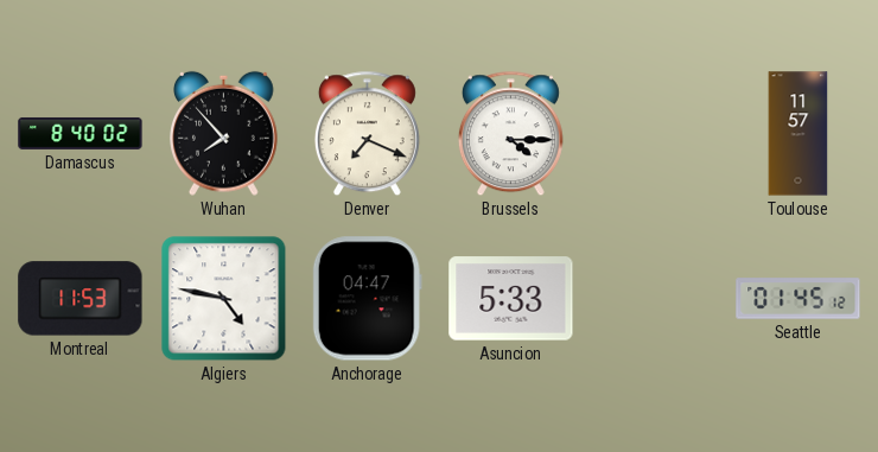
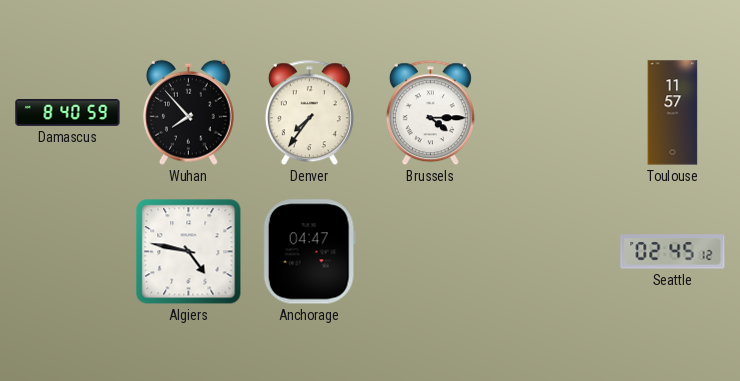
Damascus: 8:40:02 -> 8:40:59 (68, 112)
Denver: 7:19 -> 7:36 (309, 113)
Montreal: 11:53 -> none (81, 299)
Asuncion: 5:33 -> none (511, 299)
Seattle: 01:45 -> 02:45 (673, 252)
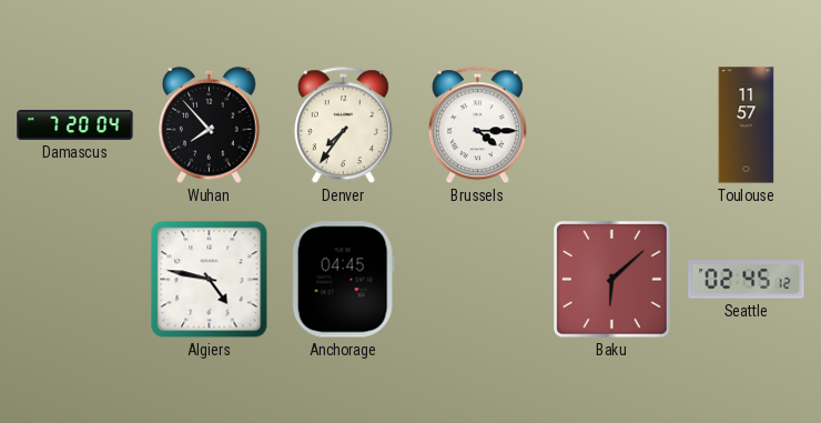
Damascus: 8:40 -> 7:20 (75, 124)
Anchorage: 04:47 -> 04:45 (343, 280)
Baku: none -> 6:08 (612, 280)
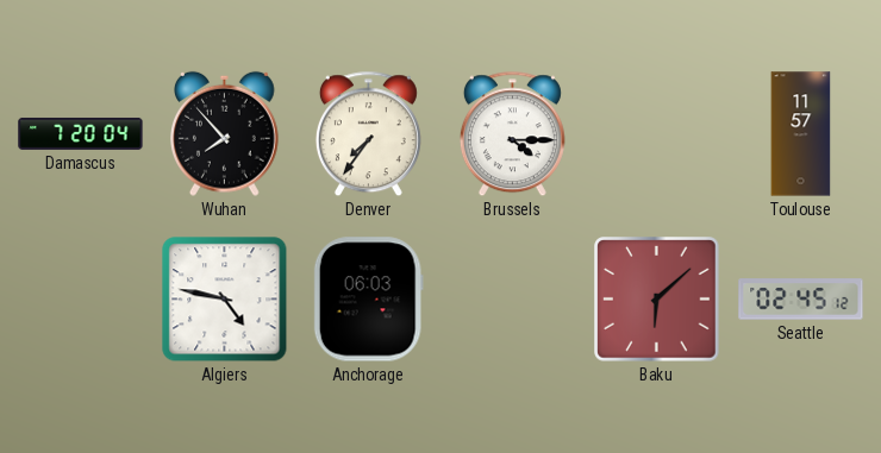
Anchorage: 04:45 -> 06:03 (368, 300)
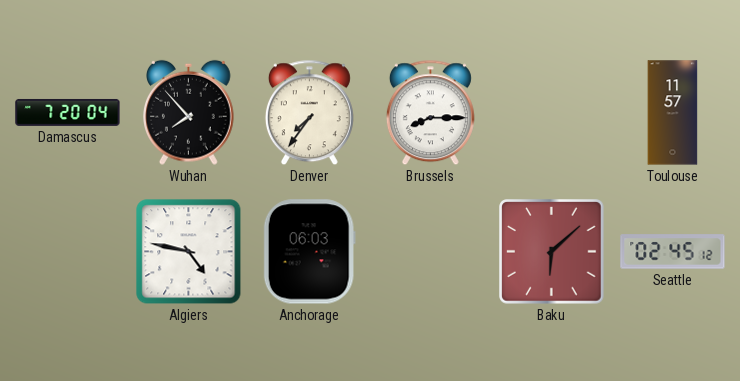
Brussels: 4:15 -> 8:15 (430, 113)
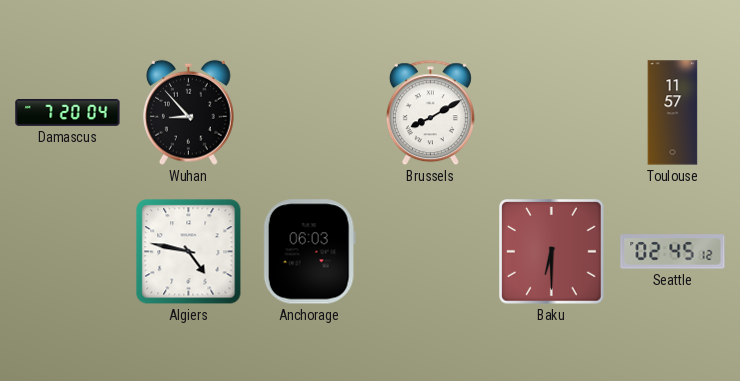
Wuhan: 7:53 -> 8:53 (189, 112)
Denver: 7:36 -> none (309, 113)
Brussels: 8:15 -> 8:10 (430, 113)
Baku: 6:08 -> 6:30 (552, 252)
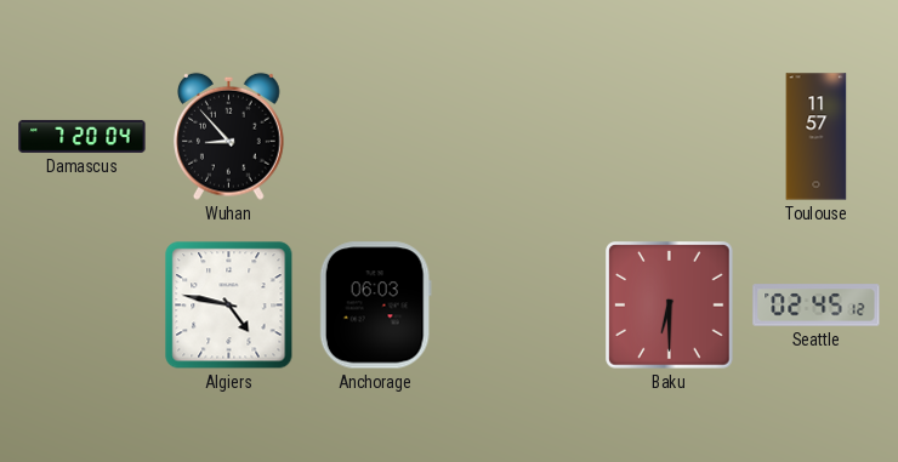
Brussels: 8:10 -> none (430, 113)
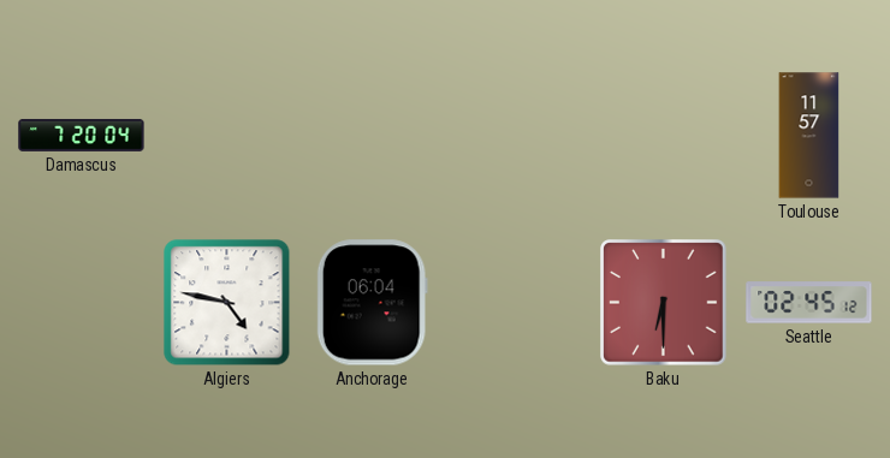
Wuhan: 8:53 -> none (229, 136)
Anchorage: 06:03 -> 06:04 (372, 303)
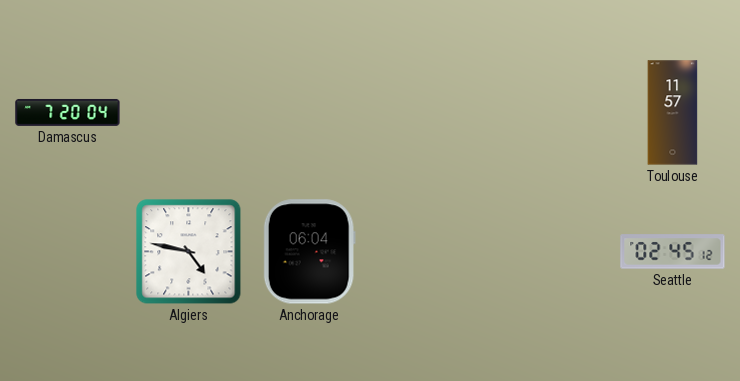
Baku: 6:30 -> none (664, 303)
